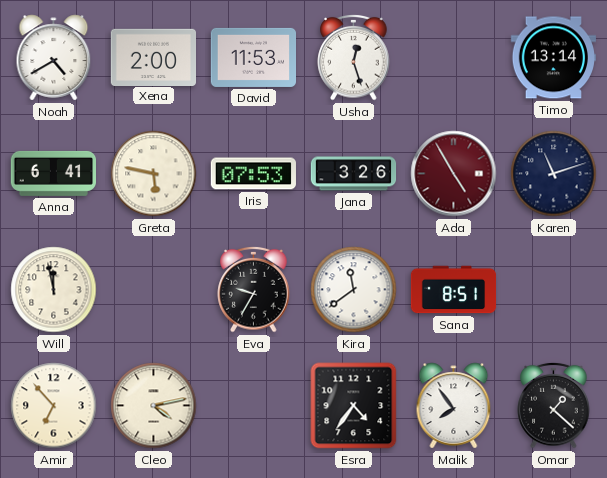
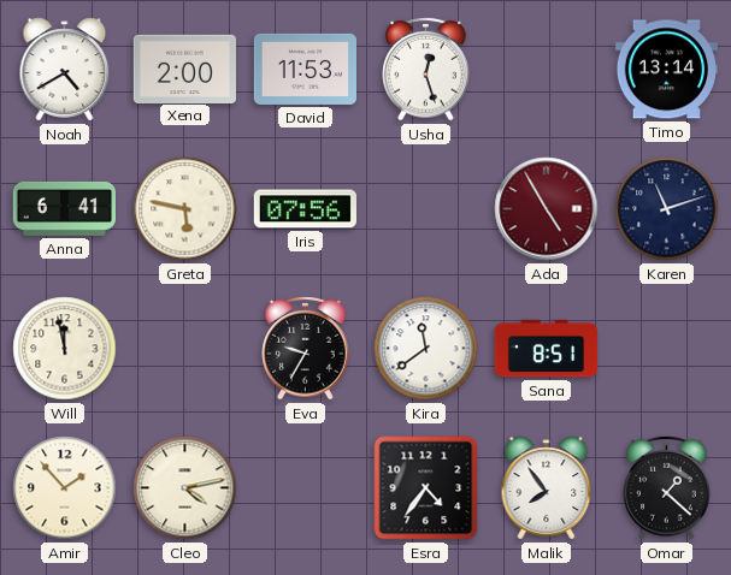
Iris: 07:53 -> 07:56 (305, 209)
Jana: 3:26 -> none (354, 174)
Amir: 6:53 -> 1:53 (65, 488)
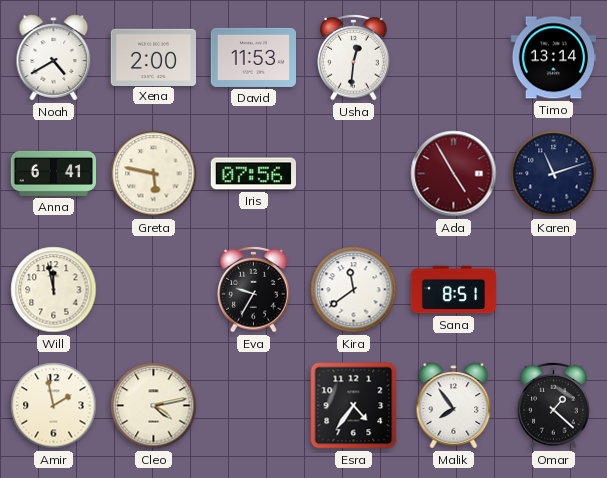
Usha: 12:27 -> 12:31 (354, 57)
Amir: 1:53 -> 1:58 (54, 406)
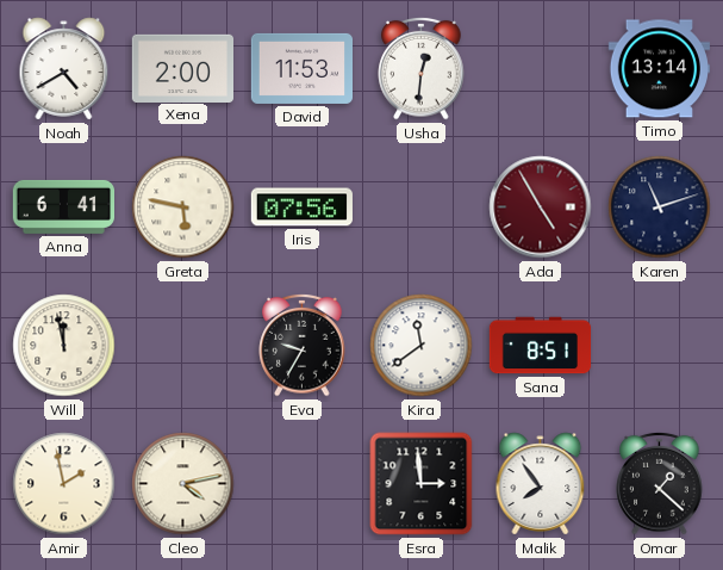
Esra: 4:36 -> 2:59 (422, 484)
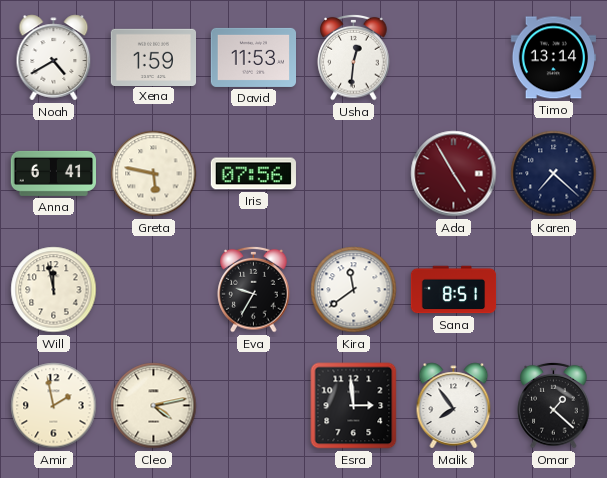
Xena: 2:00 -> 1:59 (153, 57)
Karen: 11:12 -> 7:22 (554, 174)
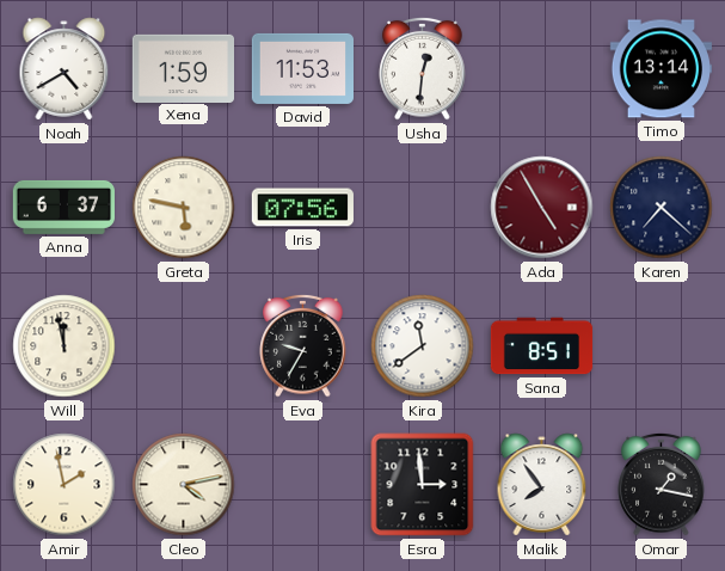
Anna: 6:41 -> 6:37 (63, 207)
Omar: 1:22 -> 1:17 (662, 484)
